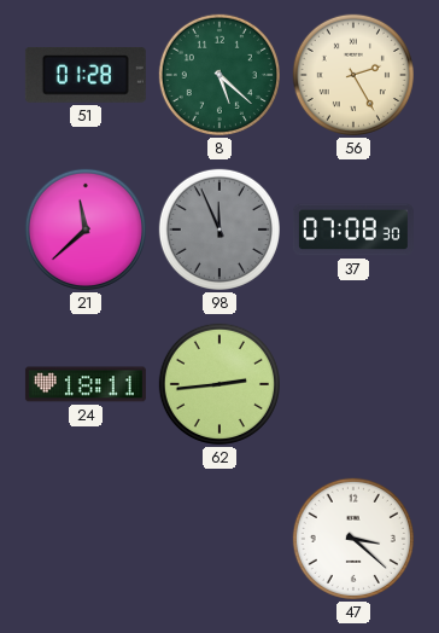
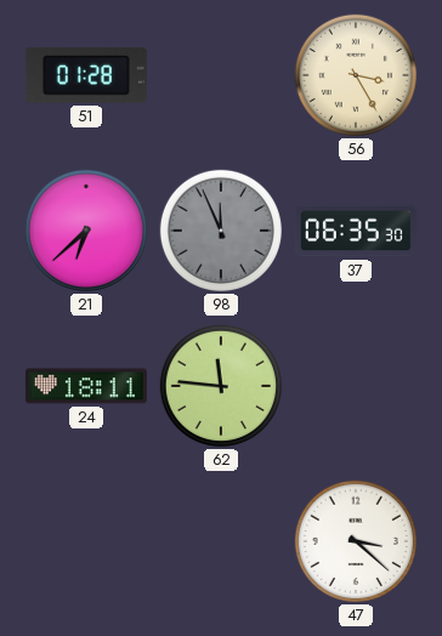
8: 5:22 -> none (219, 75)
56: 2:25 -> 3:25 (356, 75)
21: 11:38 -> 6:38 (86, 231)
37: 07:08 -> 06:35 (356, 231)
62: 2:44 -> 11:46 (221, 386)
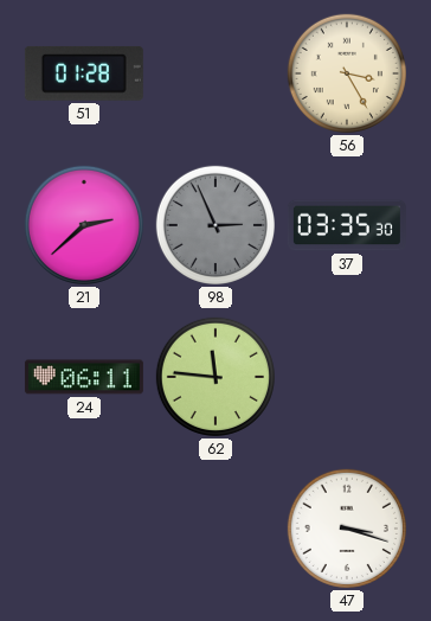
21: 6:38 -> 2:38 (84, 225)
98: 11:56 -> 2:56 (215, 225)
37: 06:35 -> 03:35 (347, 225)
24: 18:11 -> 06:11 (84, 377)
47: 3:22 -> 3:18 (347, 529)
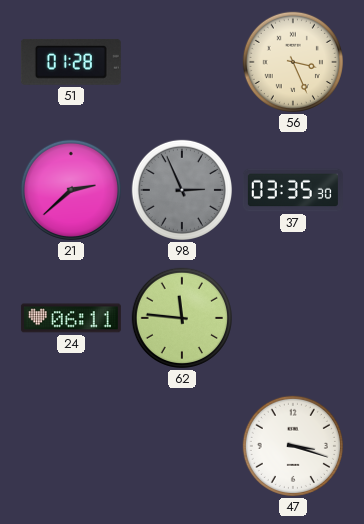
56: 3:25 -> 3:26 (293, 62)
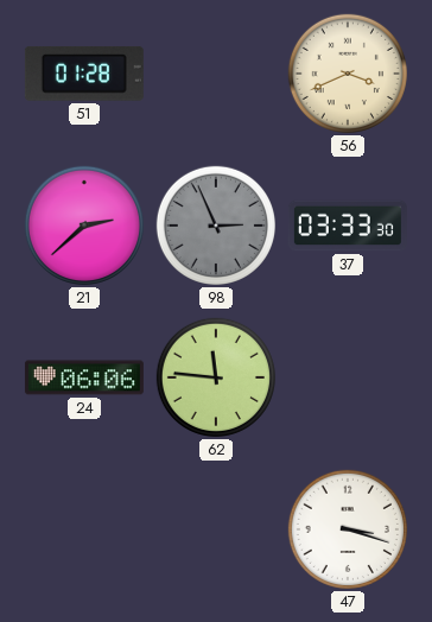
56: 3:26 -> 3:41 (348, 74)
37: 03:35 -> 03:33 (348, 226)
24: 06:11 -> 06:06 (84, 377)
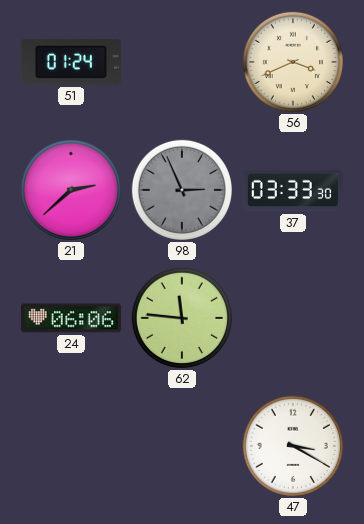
51: 01:28 -> 01:24 (71, 62)
47: 3:18 -> 3:20 (293, 446)
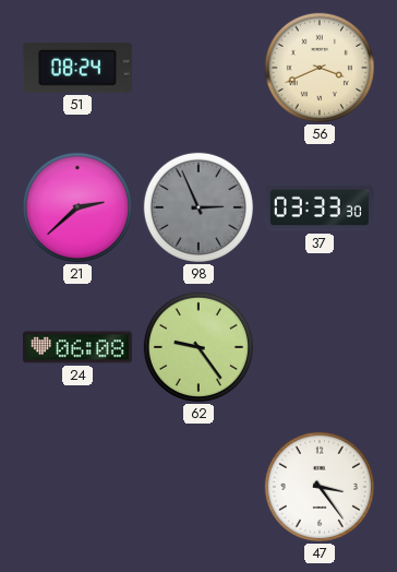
51: 01:24 -> 08:24 (77, 68)
24: 06:06 -> 06:08 (77, 347)
62: 11:46 -> 9:24 (198, 347)
47: 3:20 -> 3:24 (320, 487)
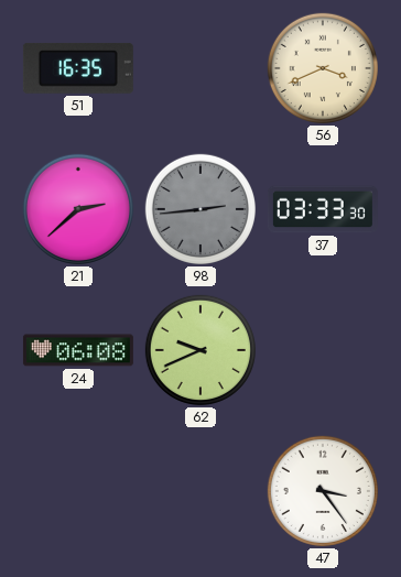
51: 08:24 -> 16:35 (78, 68)
98: 2:56 -> 2:44 (201, 209)
62: 9:24 -> 9:41 (201, 350)
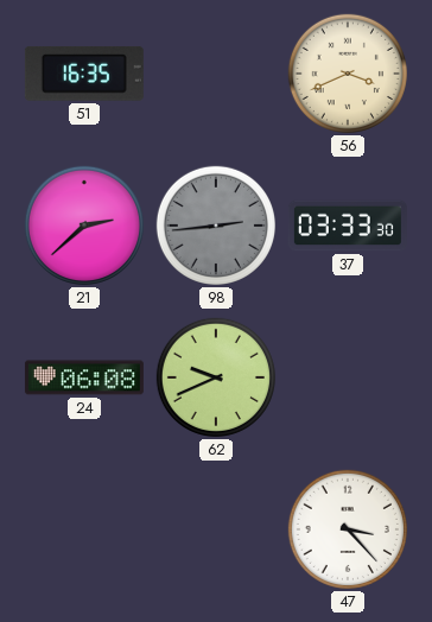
47: 3:24 -> 3:23 (348, 529)
